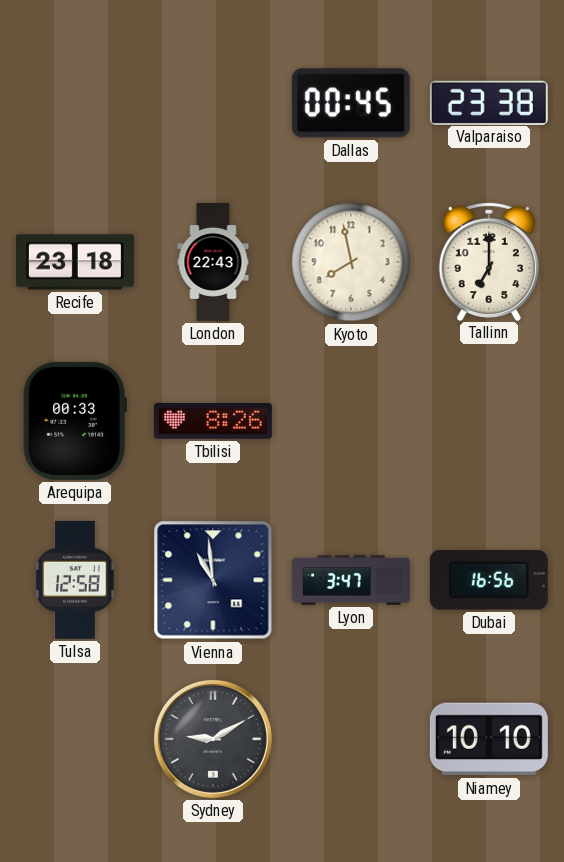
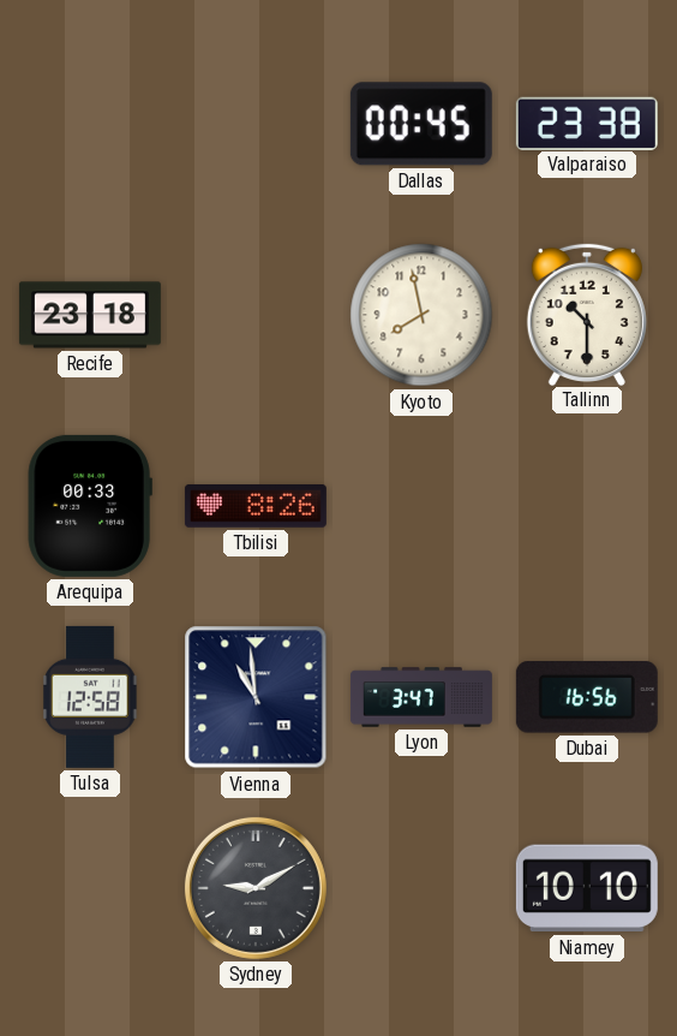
London: 22:43 -> none (213, 262)
Tallinn: 7:00 -> 10:30 (587, 314)
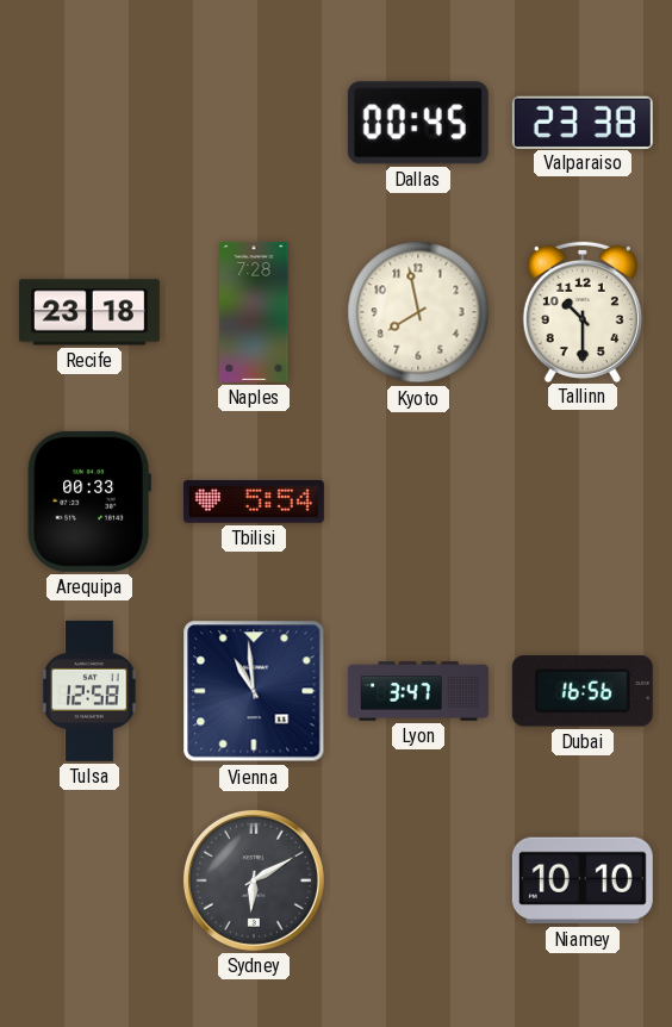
Naples: none -> 7:28 (254, 312)
Tbilisi: 8:26 -> 5:54 (254, 503)
Sydney: 9:10 -> 6:10 (254, 880)
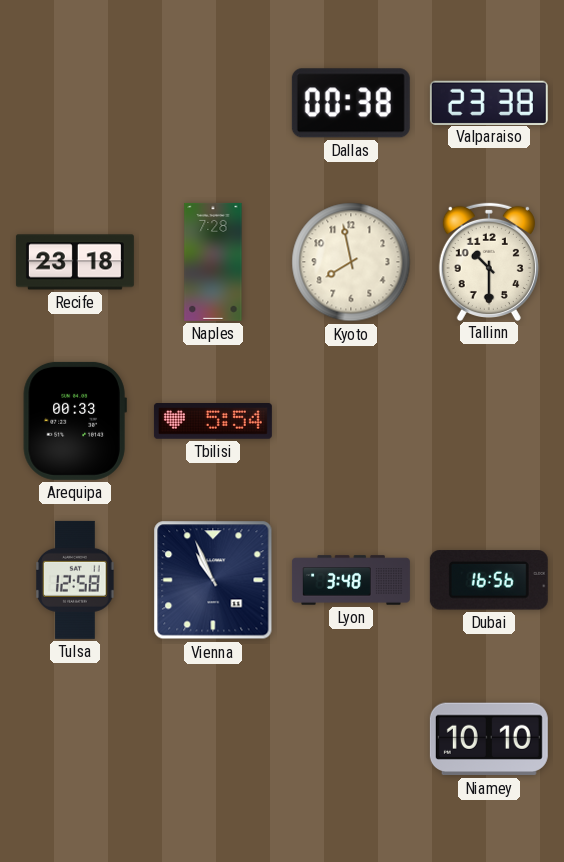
Dallas: 00:45 -> 00:38 (351, 103)
Vienna: 10:59 -> 10:56 (213, 580)
Lyon: 3:47 -> 3:48 (351, 580)
Sydney: 6:10 -> none (254, 880)
